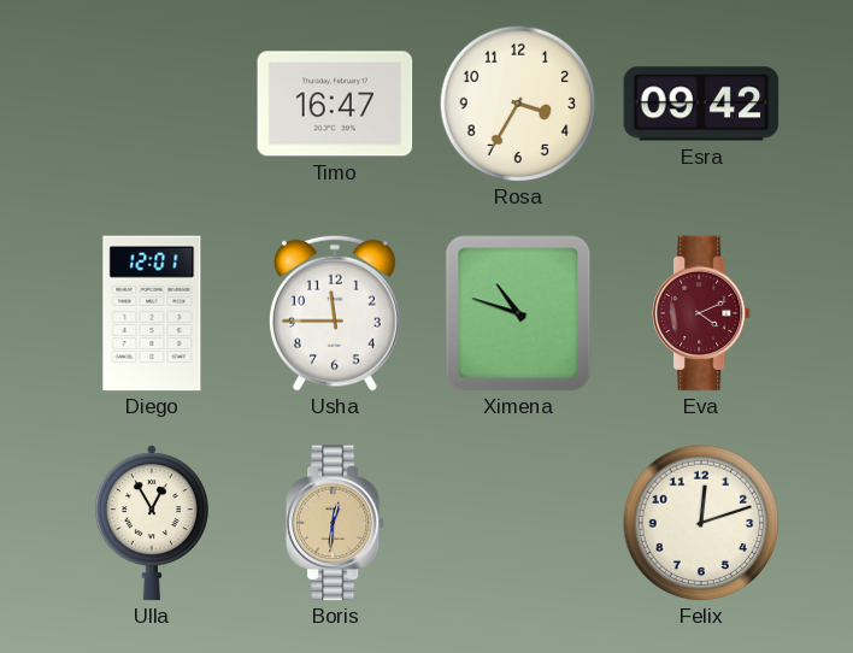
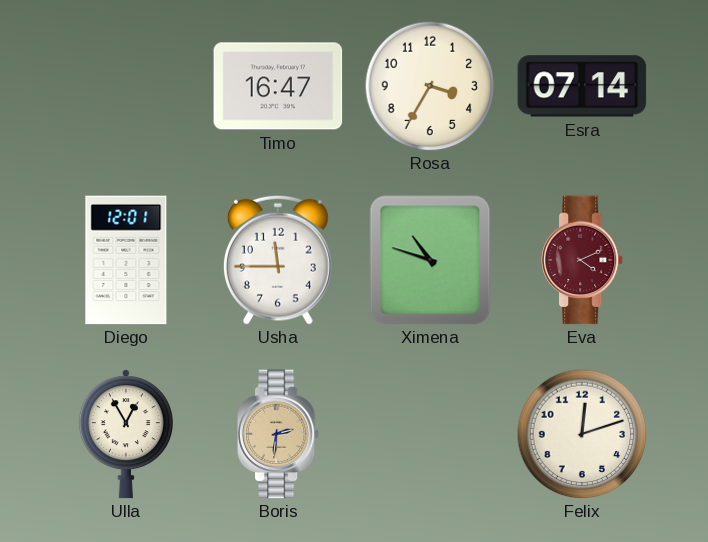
Esra: 09:42 -> 07:14 (582, 86)
Boris: 12:31 -> 2:31 (278, 434)
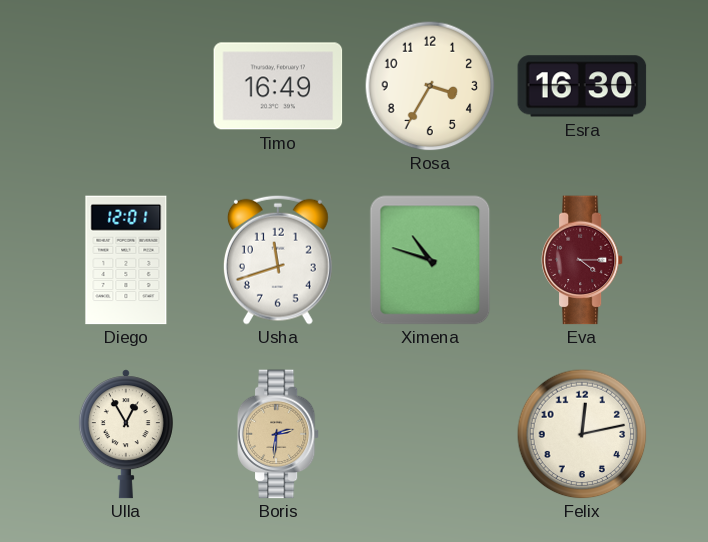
Timo: 16:47 -> 16:49 (278, 86)
Esra: 07:14 -> 16:30 (582, 86)
Usha: 11:45 -> 11:42 (278, 260)
Eva: 4:11 -> 4:15 (582, 260)
Felix: 12:12 -> 12:13 (582, 434)
